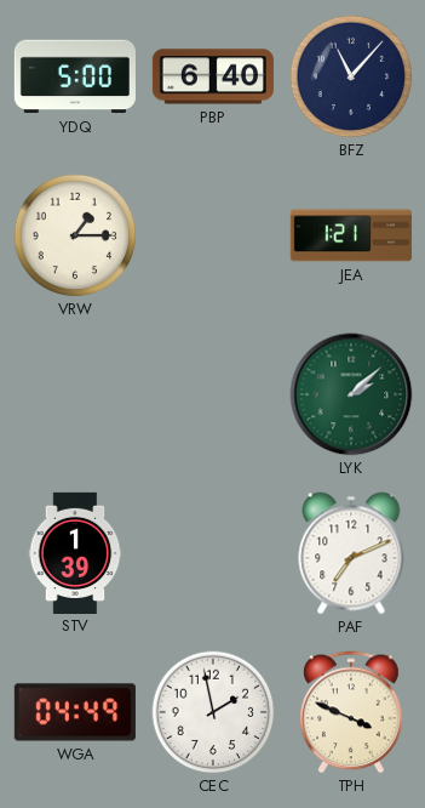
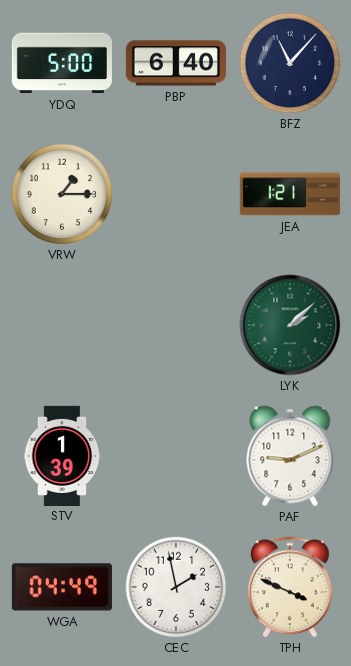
PAF: 7:11 -> 9:11 (290, 456)
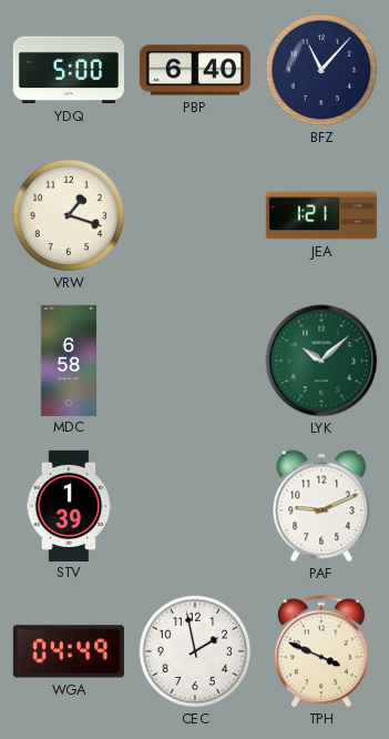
VRW: 1:15 -> 1:18 (69, 215)
MDC: none -> 6:58 (69, 360)
LYK: 2:08 -> 10:08 (321, 361)
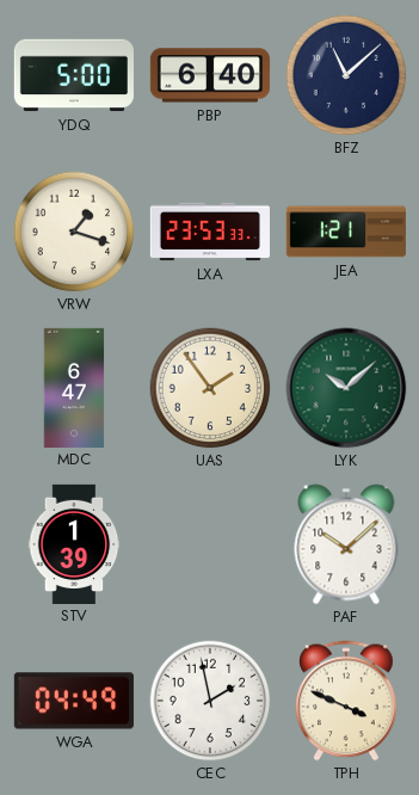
BFZ: 11:07 -> 11:08 (346, 75)
LXA: none -> 23:53 (210, 232)
MDC: 6:58 -> 6:47 (74, 387)
UAS: none -> 1:54 (210, 388)
PAF: 9:11 -> 10:08 (346, 544)
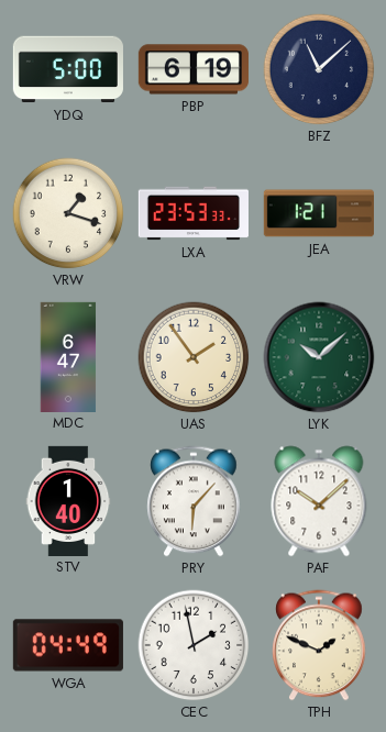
PBP: 6:40 -> 6:19 (194, 69)
STV: 1:39 -> 1:40 (68, 500)
PRY: none -> 6:07 (194, 501)
TPH: 3:49 -> 1:49 (319, 645)
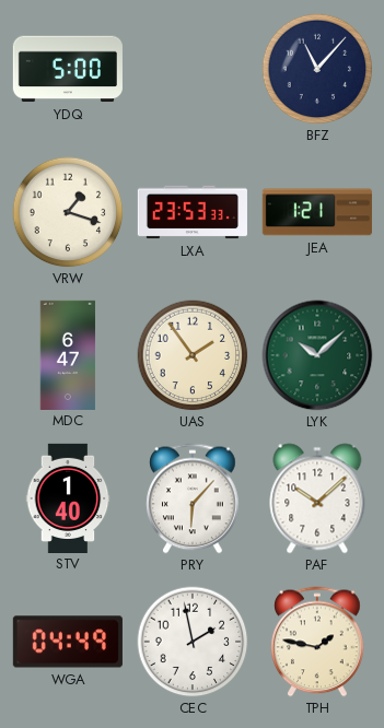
PBP: 6:19 -> none (194, 69)
BFZ: 11:08 -> 11:07 (317, 69)
TPH: 1:49 -> 1:47 (317, 642)
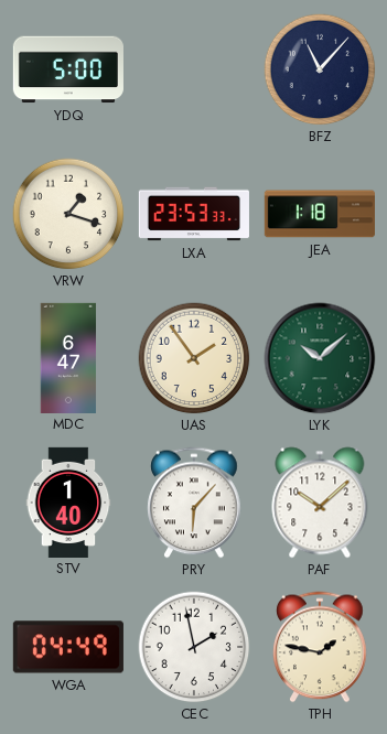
JEA: 1:21 -> 1:18 (320, 214)
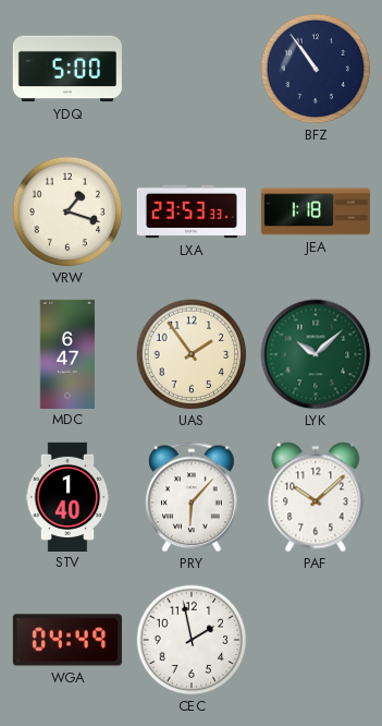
BFZ: 11:07 -> 10:54 (316, 69)
TPH: 1:47 -> none (320, 647)
